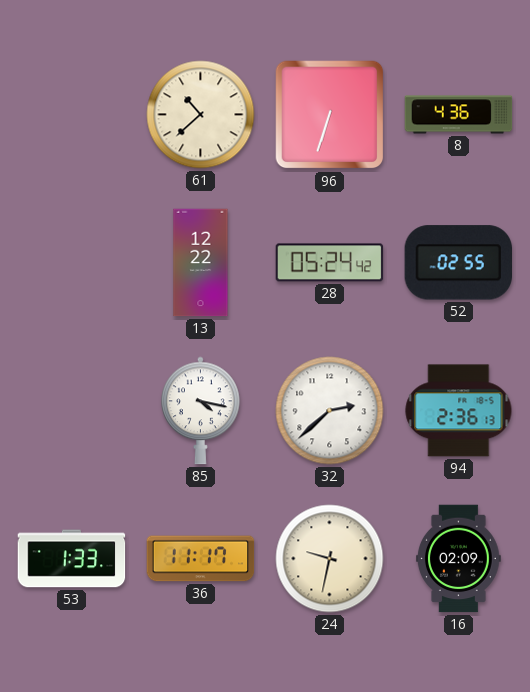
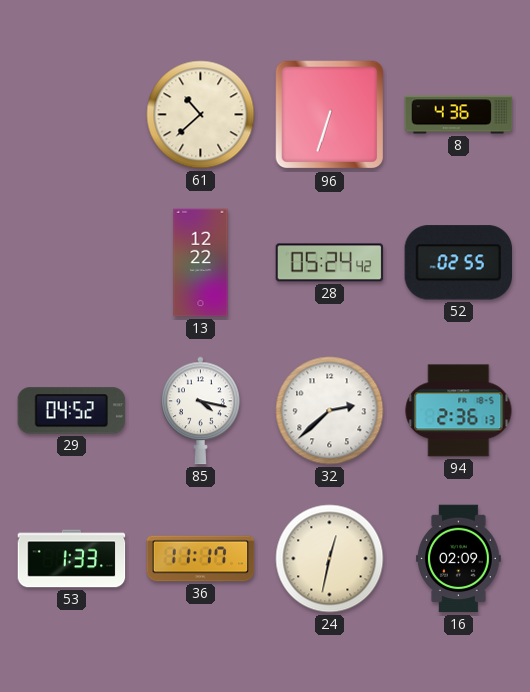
29: none -> 04:52 (72, 411)
24: 9:32 -> 12:32 (330, 559)
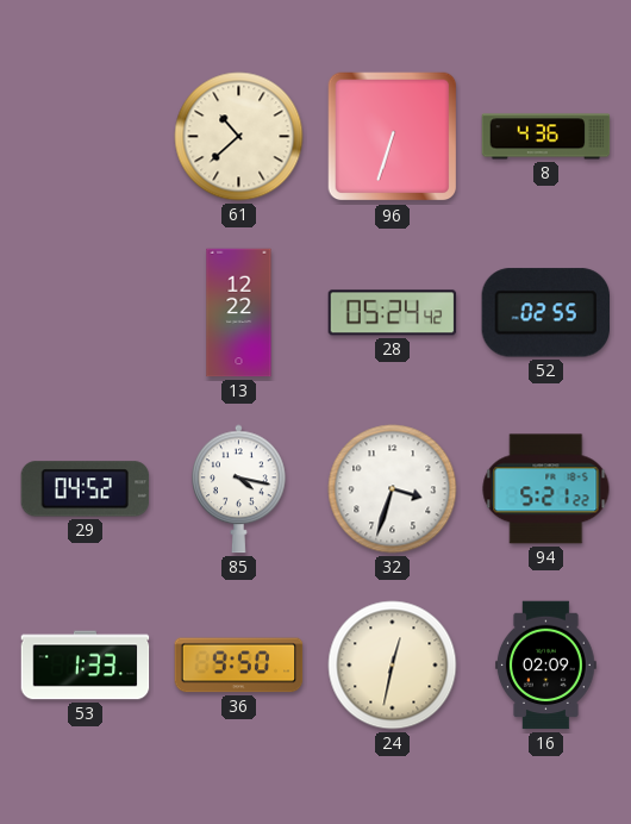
32: 2:38 -> 3:33 (393, 489)
94: 2:36 -> 5:21 (546, 489)
36: 11:17 -> 9:50 (239, 666)
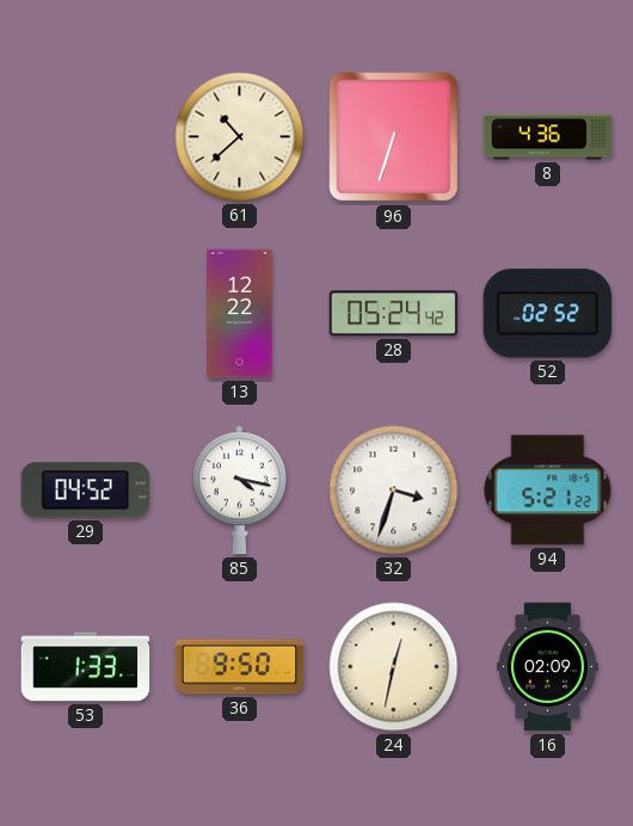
52: 02:55 -> 02:52 (547, 314)
